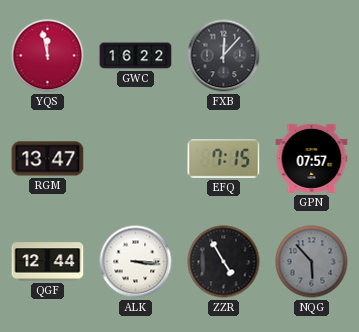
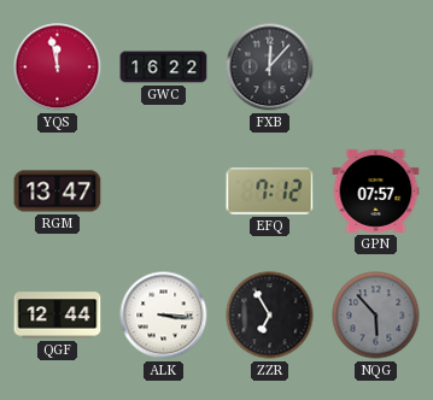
EFQ: 7:15 -> 7:12 (270, 192)
ZZR: 4:55 -> 6:55 (270, 316)
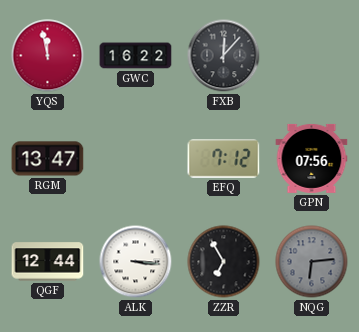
GPN: 07:57 -> 07:56 (312, 158)
NQG: 5:53 -> 6:14 (312, 262)
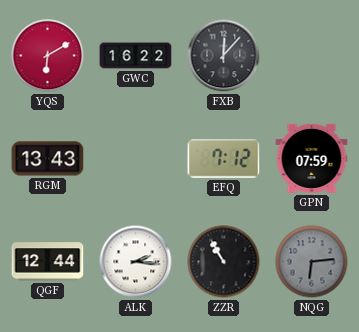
YQS: 11:58 -> 6:10 (48, 56)
RGM: 13:47 -> 13:43 (48, 159)
GPN: 07:56 -> 07:59 (312, 158)
ALK: 3:16 -> 2:16 (136, 262)
ZZR: 6:55 -> 10:55 (224, 262)
